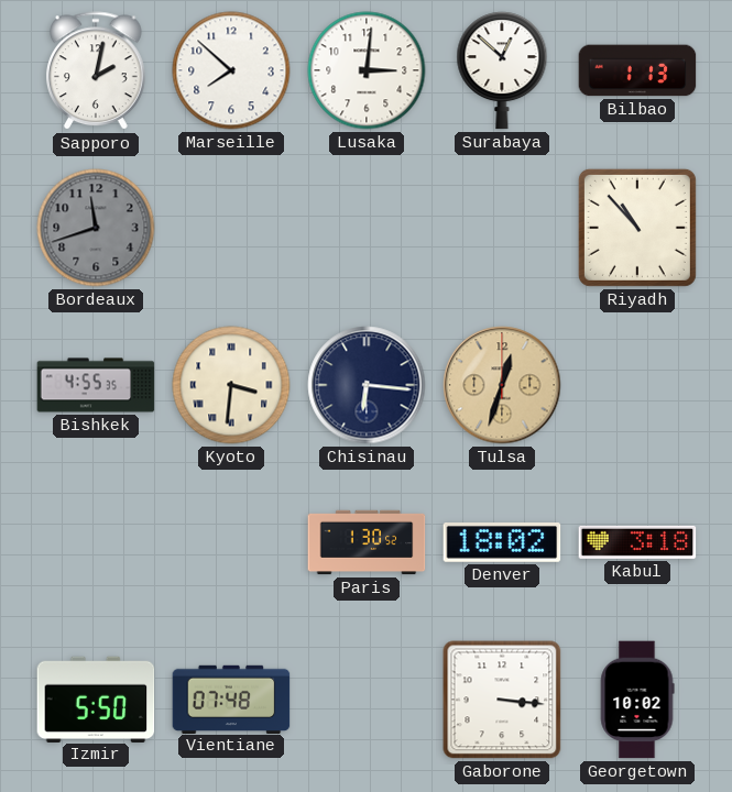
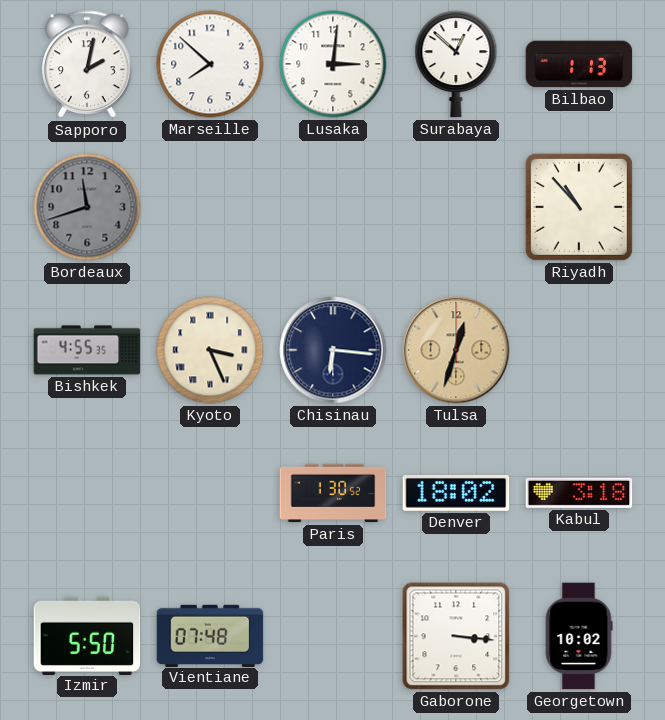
Kyoto: 3:31 -> 3:26 (210, 350)
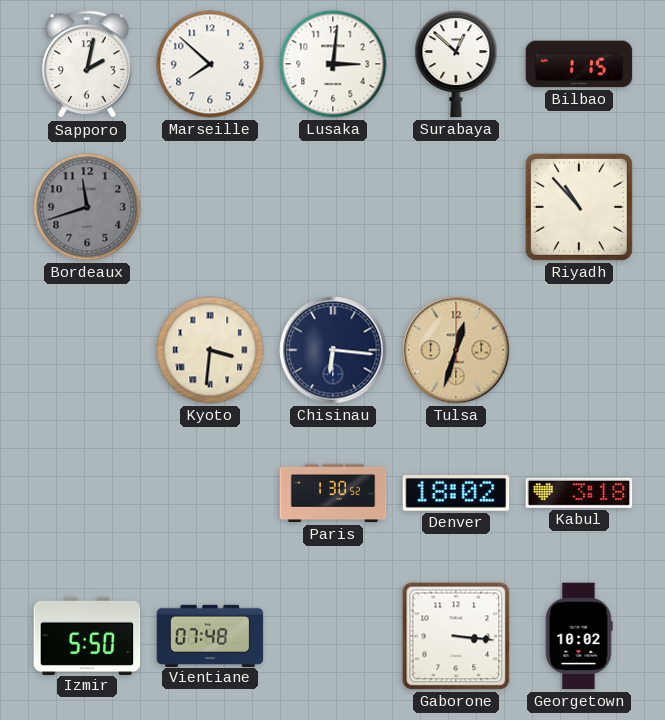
Bilbao: 1:13 -> 1:15 (579, 64)
Bishkek: 4:55 -> none (87, 350)
Kyoto: 3:26 -> 3:31 (210, 350)
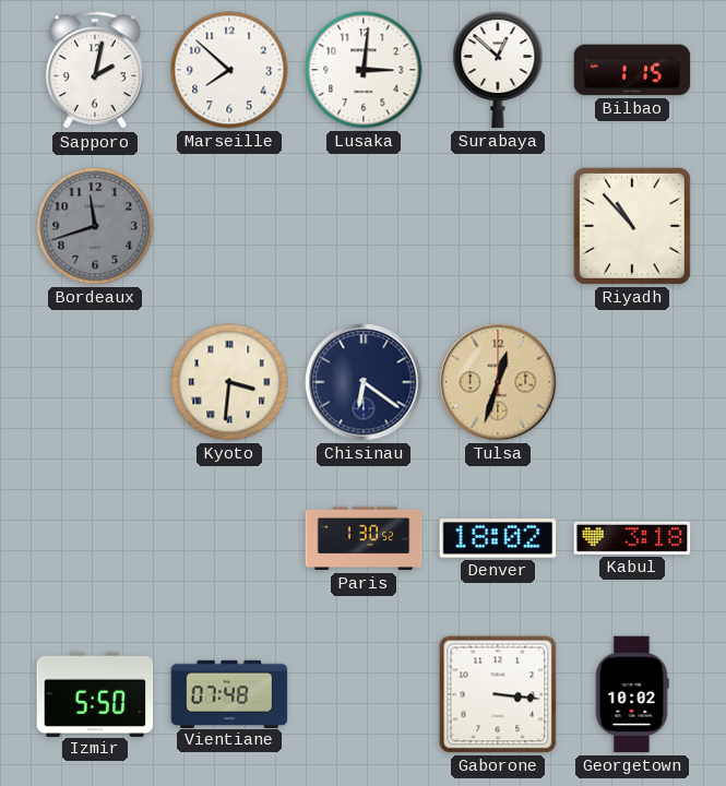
Chisinau: 6:16 -> 6:21 (364, 382)
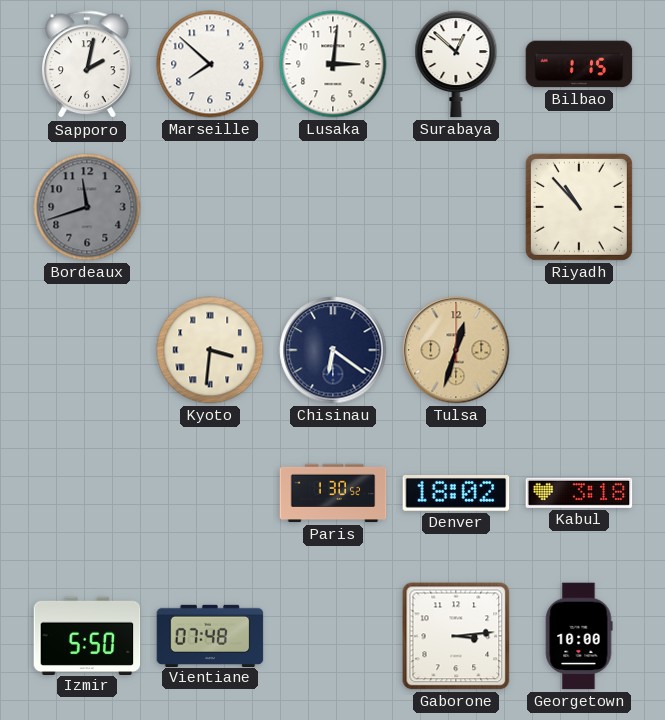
Gaborone: 3:16 -> 3:14 (456, 636)
Georgetown: 10:02 -> 10:00 (579, 636)
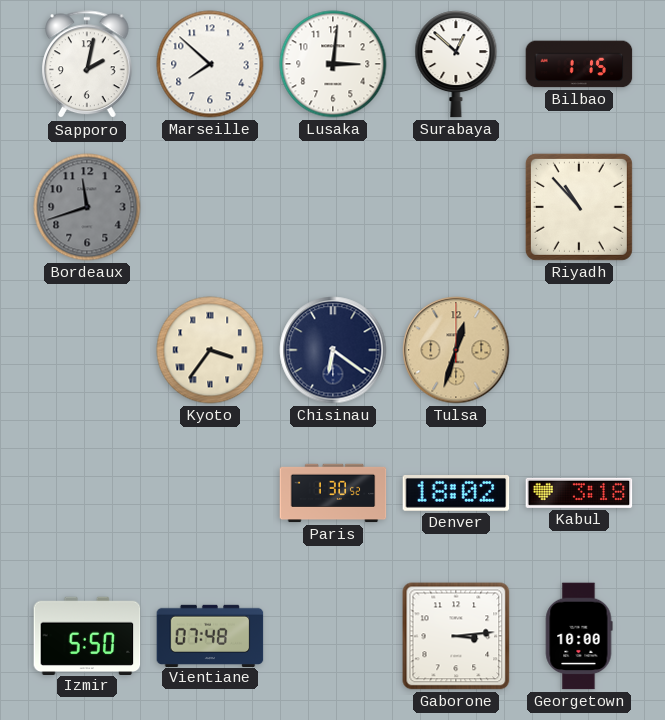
Kyoto: 3:31 -> 3:36 (210, 350)
